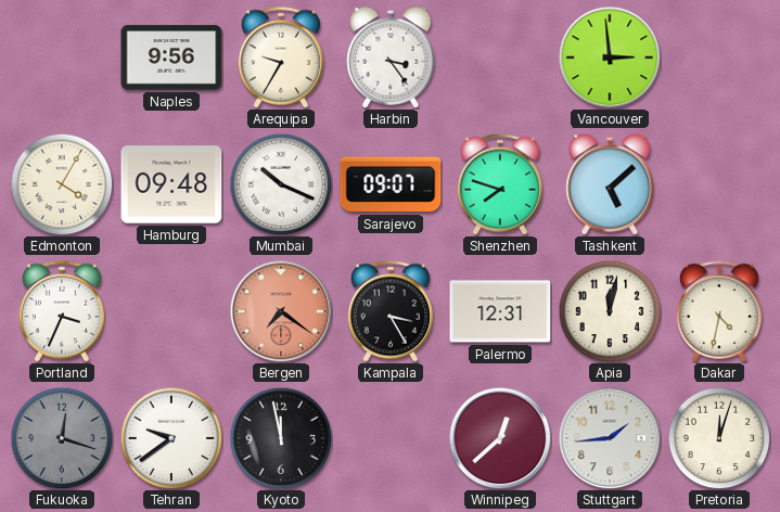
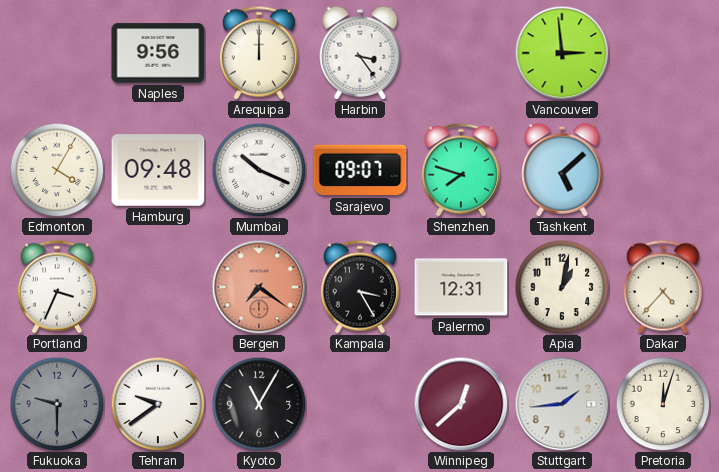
Arequipa: 9:35 -> 12:00 (259, 53)
Apia: 12:02 -> 1:02 (562, 287)
Dakar: 4:32 -> 4:37 (663, 287)
Fukuoka: 12:18 -> 9:30 (57, 404)
Kyoto: 11:58 -> 11:05 (259, 404)
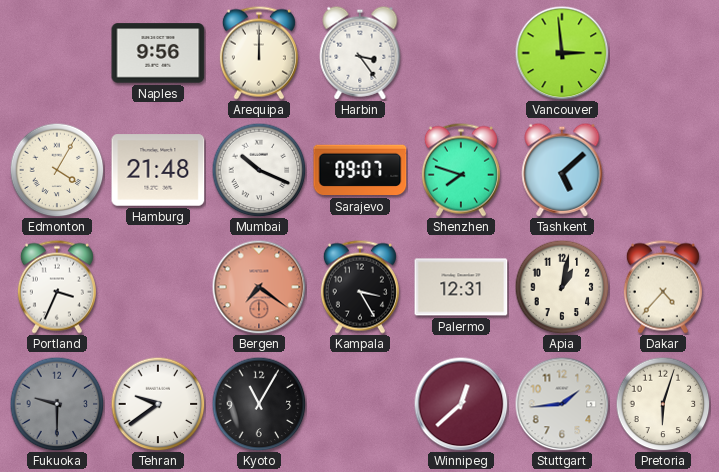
Hamburg: 09:48 -> 21:48 (158, 170)
Pretoria: 12:03 -> 6:03 (663, 404)
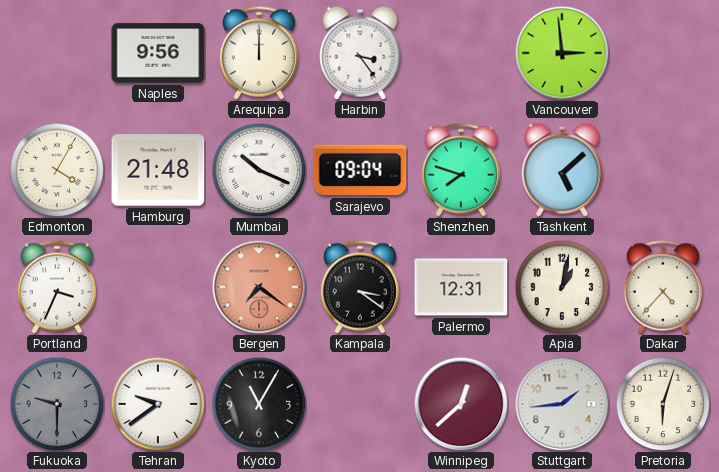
Sarajevo: 09:07 -> 09:04 (360, 170)
Kampala: 3:25 -> 3:21 (360, 287)
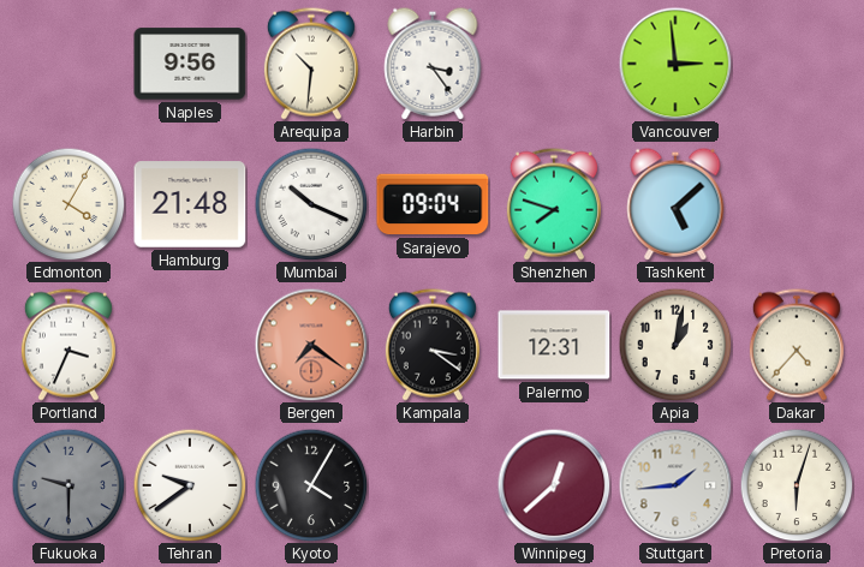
Arequipa: 12:00 -> 10:31 (311, 64)
Kyoto: 11:05 -> 4:05 (311, 485)
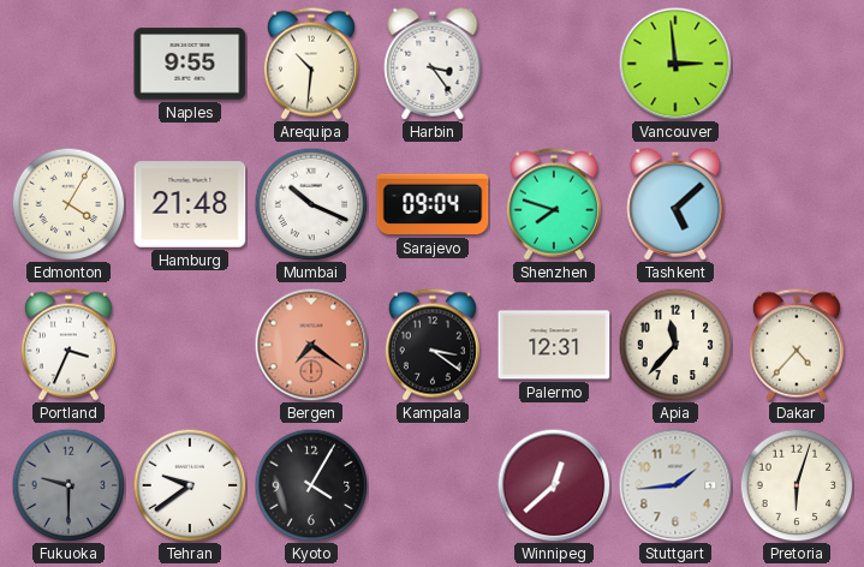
Naples: 9:56 -> 9:55 (190, 64)
Apia: 1:02 -> 11:37 (675, 345)
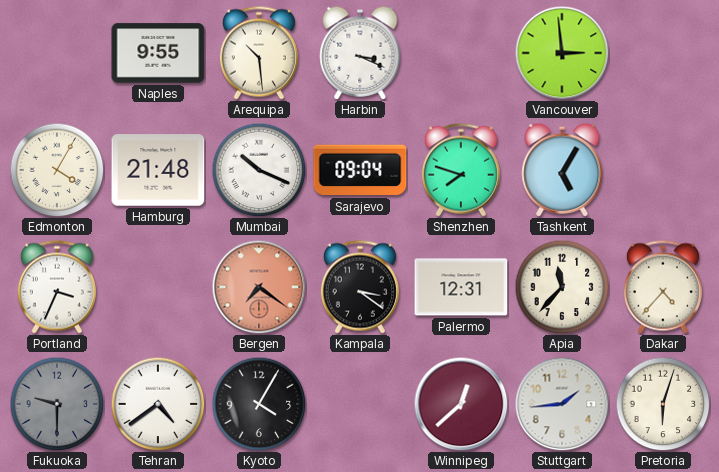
Arequipa: 10:31 -> 10:29 (259, 53)
Harbin: 3:24 -> 3:19 (360, 53)
Tashkent: 5:08 -> 5:05 (562, 170)
Tehran: 9:39 -> 4:39 (158, 404)
